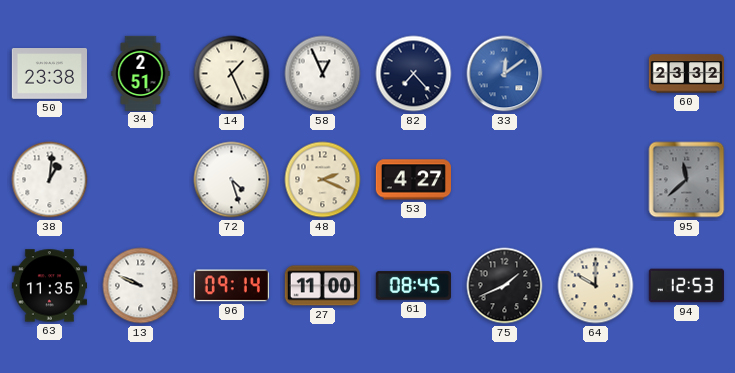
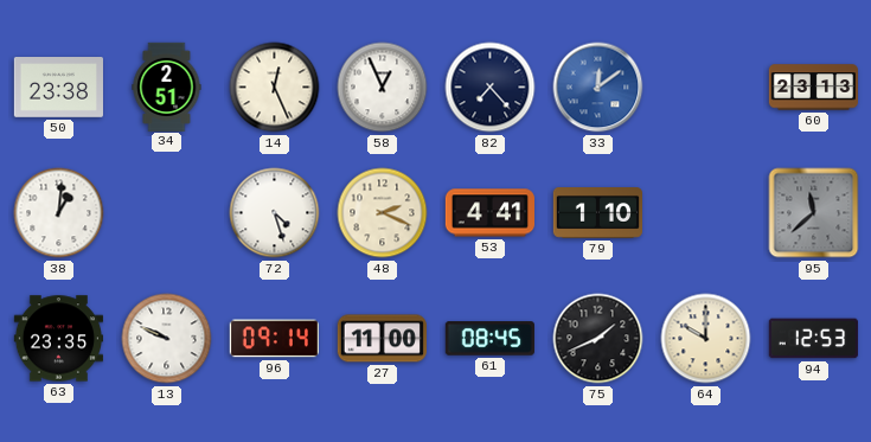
14: 1:26 -> 12:26 (275, 88)
60: 23:32 -> 23:13 (813, 88)
53: 4:27 -> 4:41 (489, 213)
79: none -> 1:10 (597, 213)
63: 11:35 -> 23:35 (58, 339)
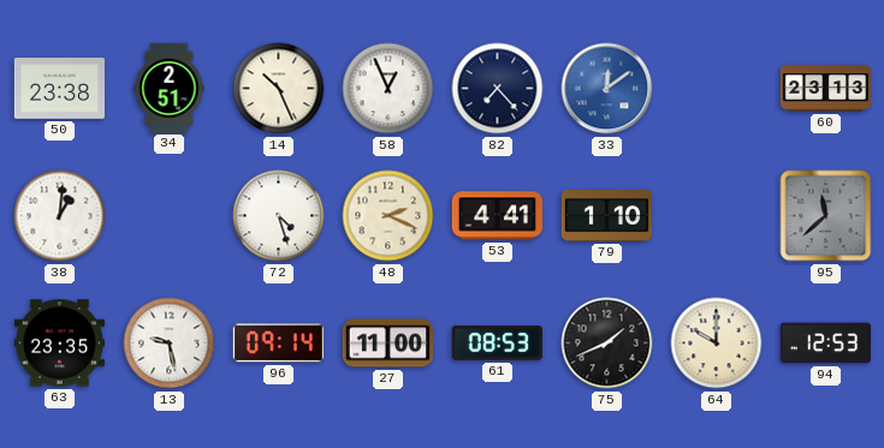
14: 12:26 -> 10:26 (279, 89)
13: 9:49 -> 9:28 (170, 344)
61: 08:45 -> 08:53 (497, 344)
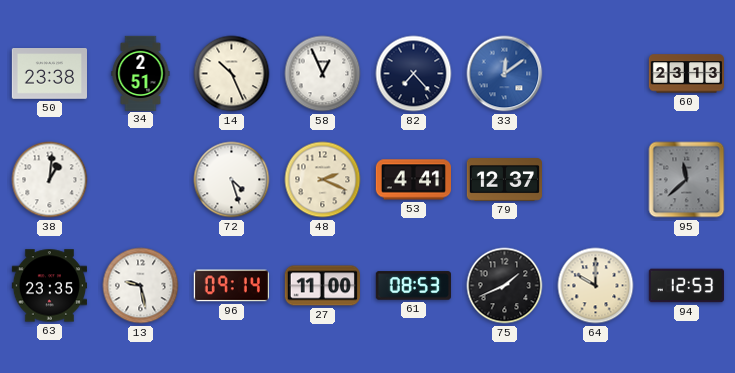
79: 1:10 -> 12:37 (504, 180)
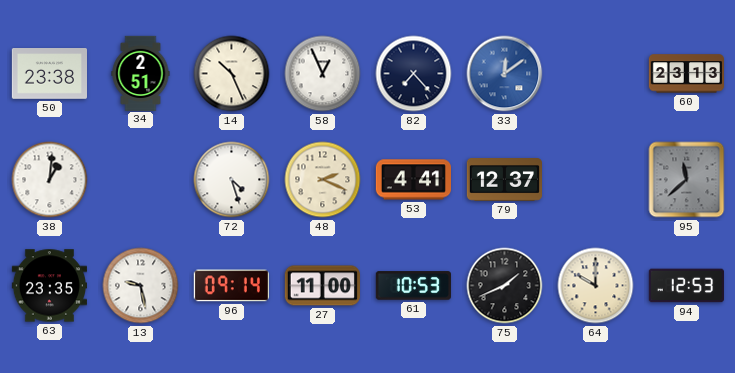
61: 08:53 -> 10:53 (413, 286)
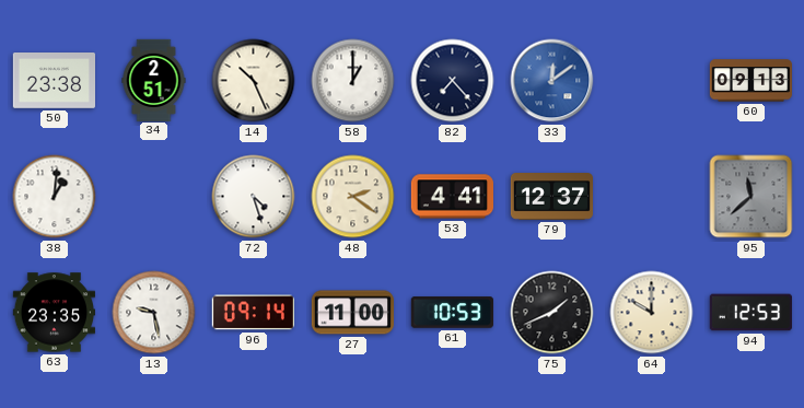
58: 12:56 -> 1:00 (353, 81)
60: 23:13 -> 09:13 (750, 81)
48: 2:19 -> 2:21 (353, 197)
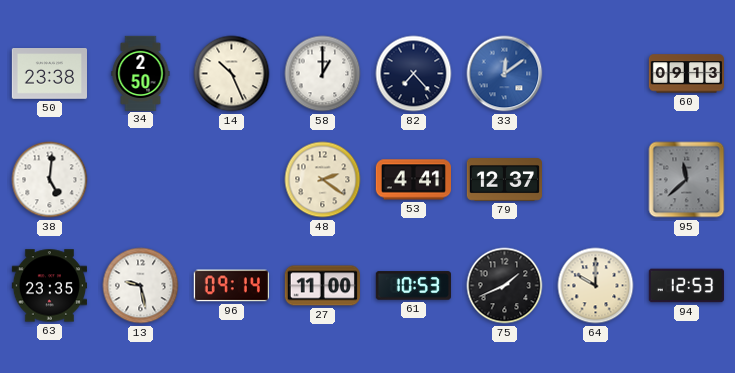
34: 2:51 -> 2:50 (141, 73)
38: 1:01 -> 5:01 (50, 180)
72: 4:27 -> none (254, 197)
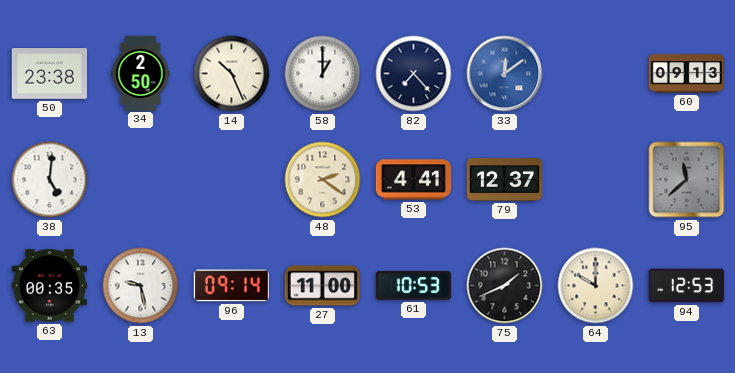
63: 23:35 -> 00:35 (49, 286)
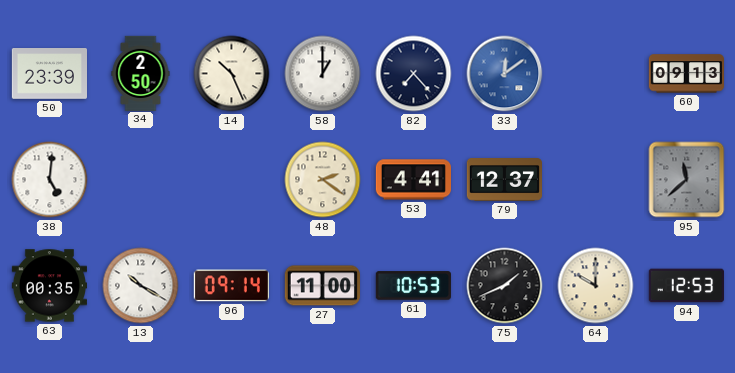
50: 23:38 -> 23:39 (49, 74)
13: 9:28 -> 10:20 (141, 286)
